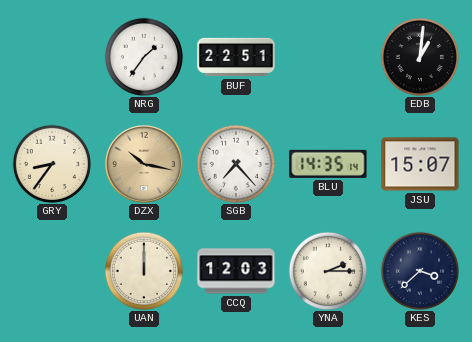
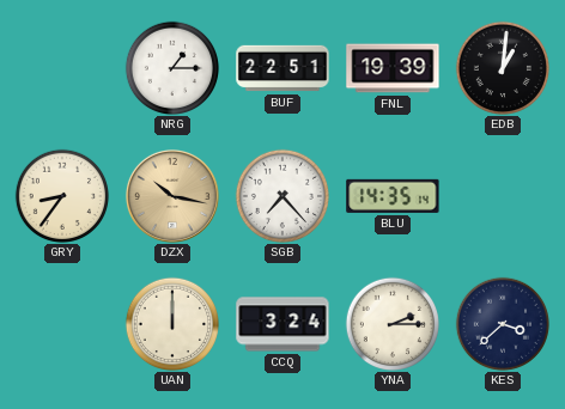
NRG: 1:36 -> 1:15 (171, 67)
FNL: none -> 19:39 (393, 68)
JSU: 15:07 -> none (420, 164)
CCQ: 12:03 -> 3:24 (282, 324)
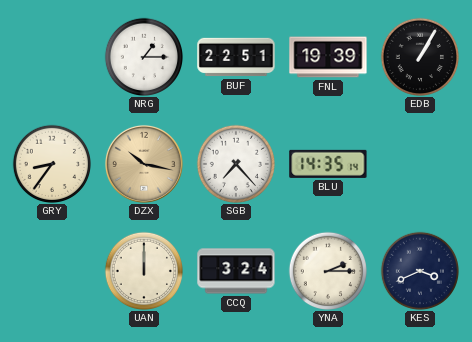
EDB: 1:01 -> 1:05 (419, 56)
KES: 3:38 -> 3:41 (419, 270)
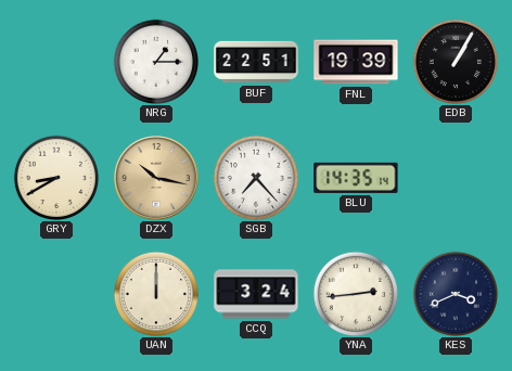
GRY: 8:36 -> 8:40 (55, 177)
YNA: 2:15 -> 2:44 (355, 293)
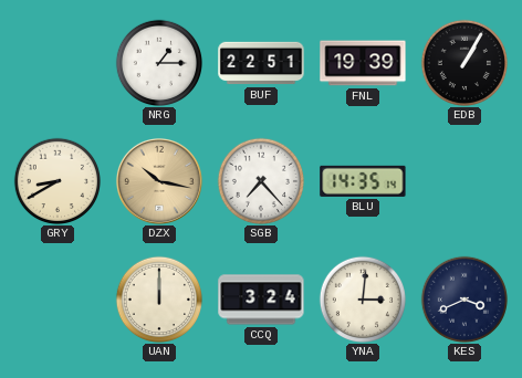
YNA: 2:44 -> 3:01 (362, 298)
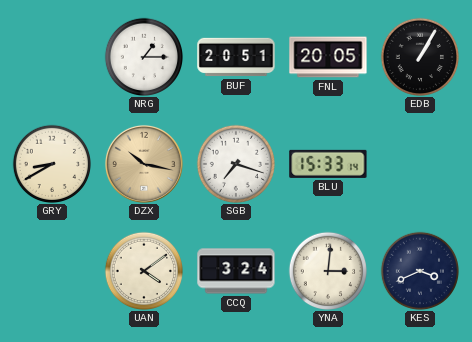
BUF: 22:51 -> 20:51 (236, 57)
FNL: 19:39 -> 20:05 (328, 57)
SGB: 7:23 -> 7:18 (235, 163)
BLU: 14:35 -> 15:33 (328, 164)
UAN: 12:00 -> 4:09 (143, 270)
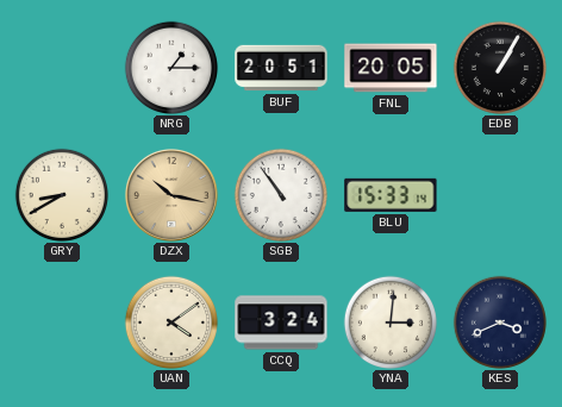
SGB: 7:18 -> 10:54 (280, 194)
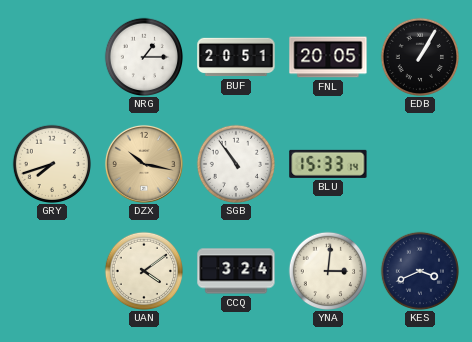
GRY: 8:40 -> 7:42 (51, 163)
